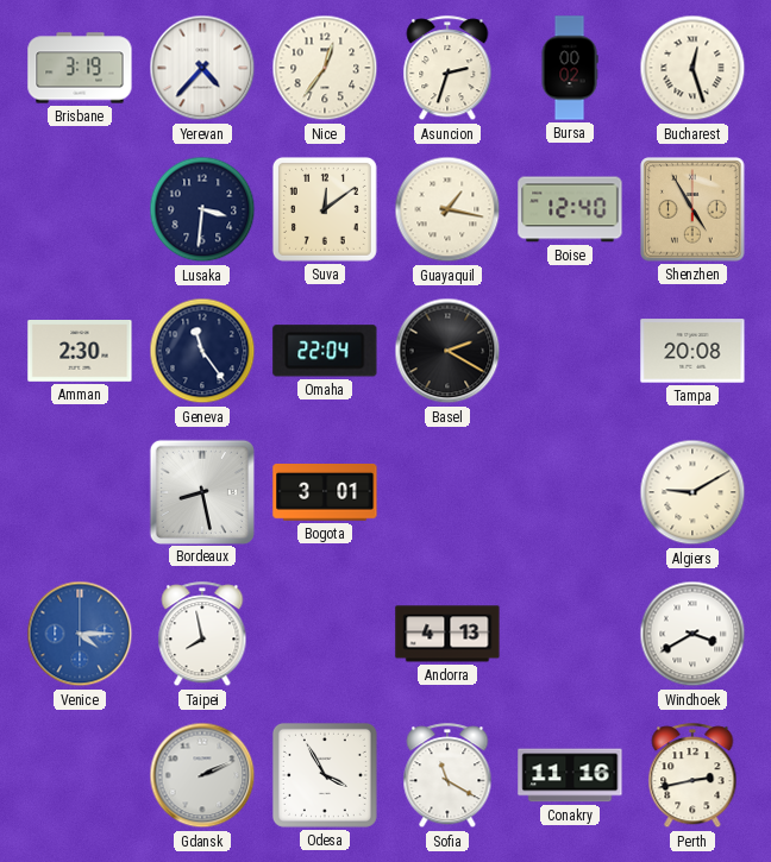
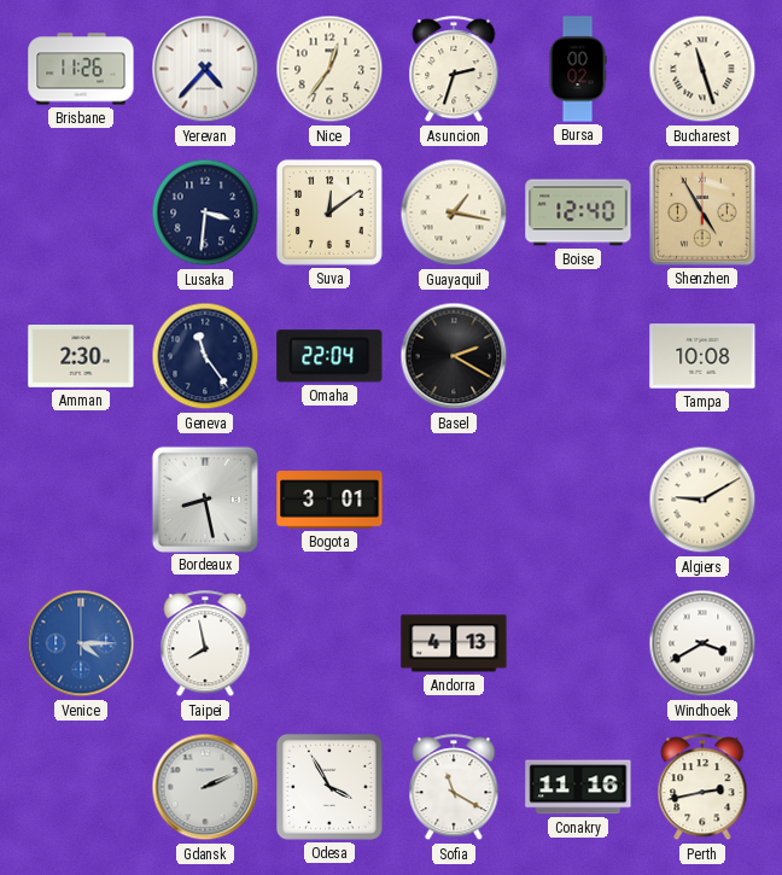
Brisbane: 3:19 -> 11:26 (81, 69)
Bucharest: 12:27 -> 11:27 (702, 69)
Tampa: 20:08 -> 10:08 (702, 356)
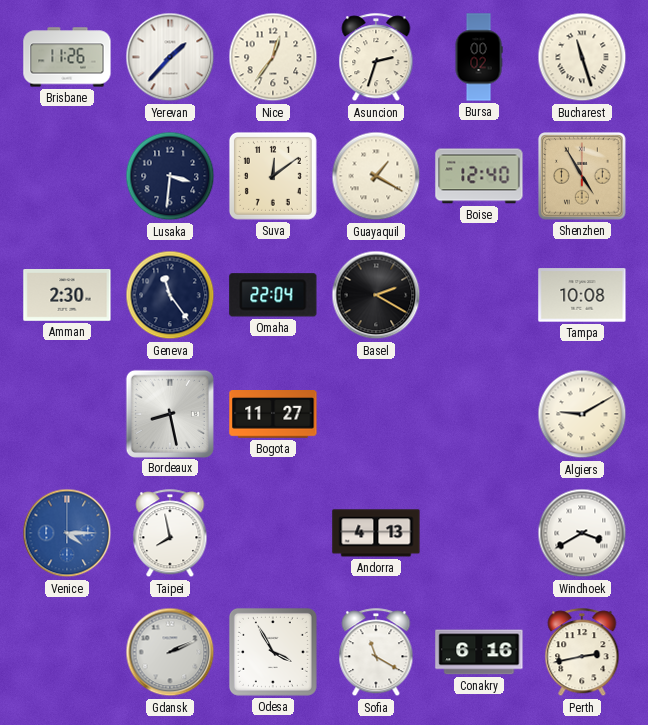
Yerevan: 4:37 -> 1:37 (170, 57)
Guayaquil: 1:17 -> 1:20 (376, 176)
Bogota: 3:01 -> 11:27 (273, 415)
Conakry: 11:16 -> 6:16 (479, 652)
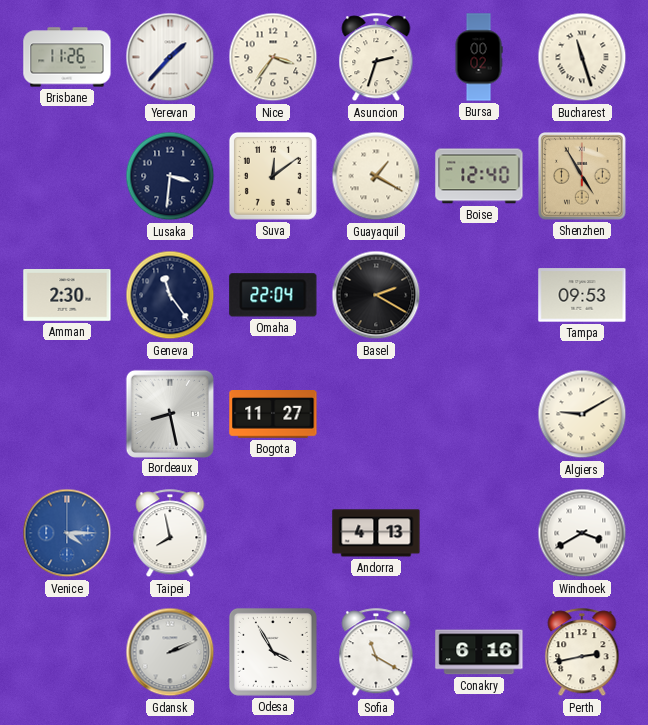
Nice: 12:36 -> 3:36 (273, 57)
Tampa: 10:08 -> 09:53 (582, 295)
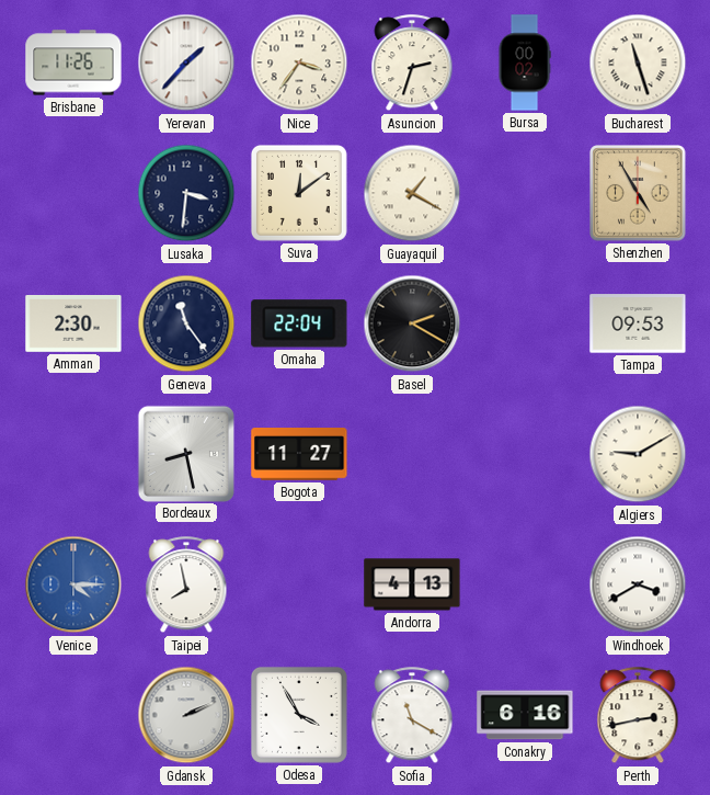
Boise: 12:40 -> none (479, 176)
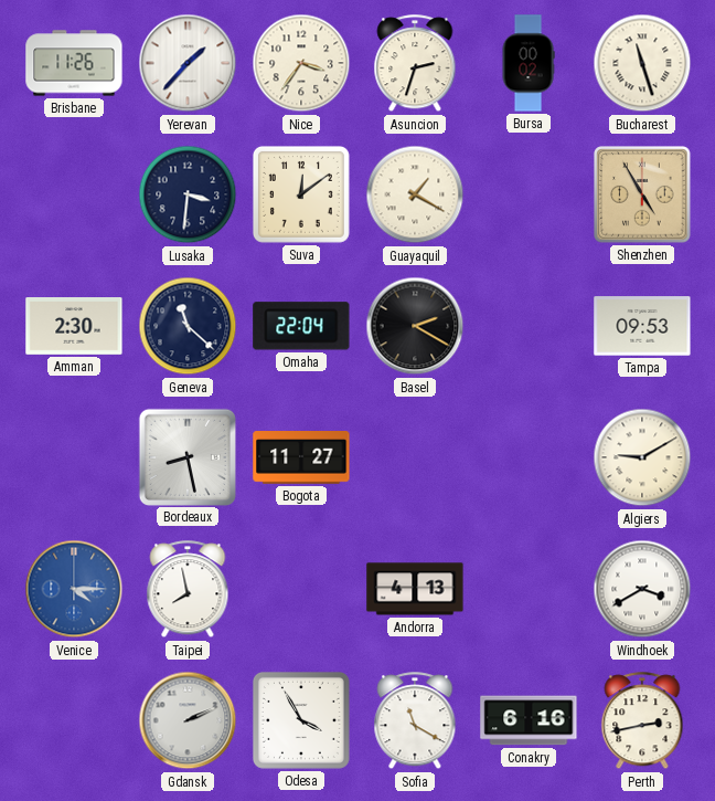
Geneva: 11:24 -> 11:22 (188, 326)
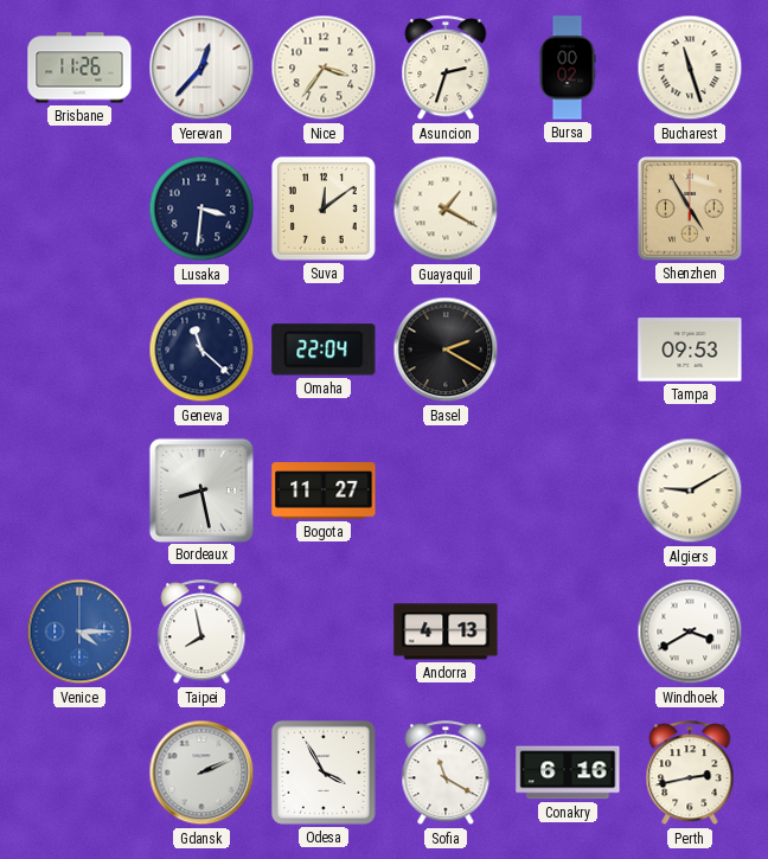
Yerevan: 1:37 -> 12:37 (201, 68)
Amman: 2:30 -> none (74, 327)
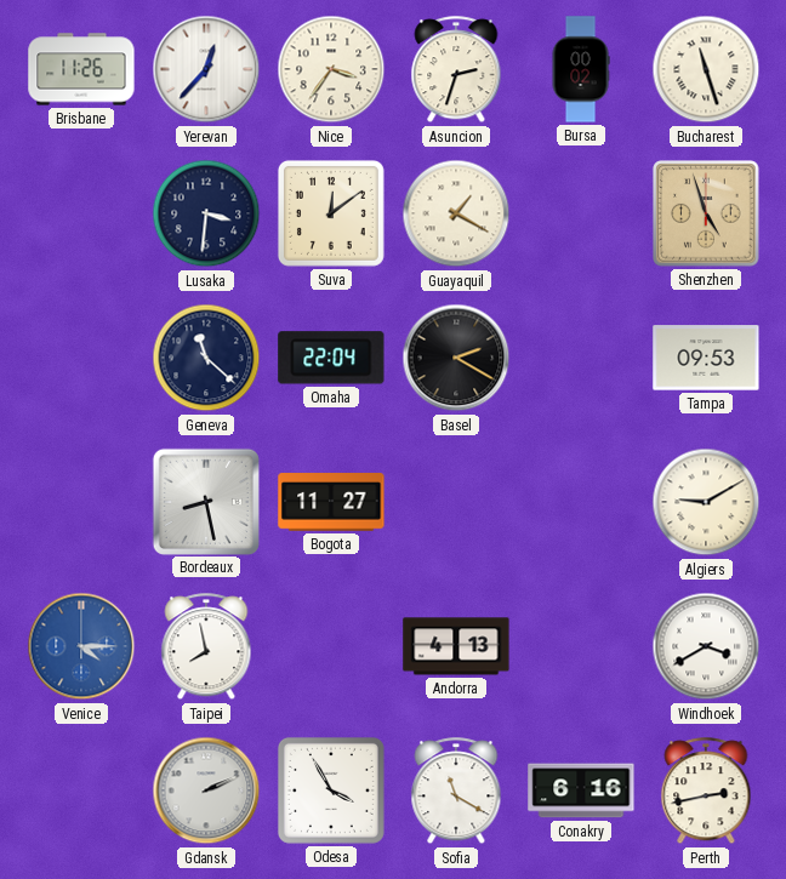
Shenzhen: 4:55 -> 4:57 (706, 213)
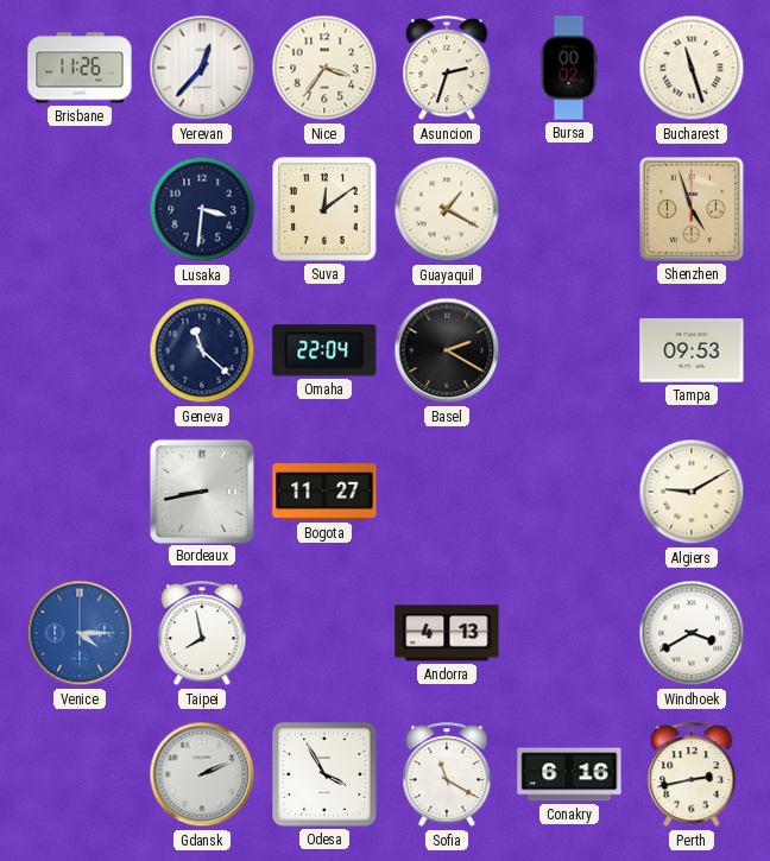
Bordeaux: 8:28 -> 8:43 (201, 490)
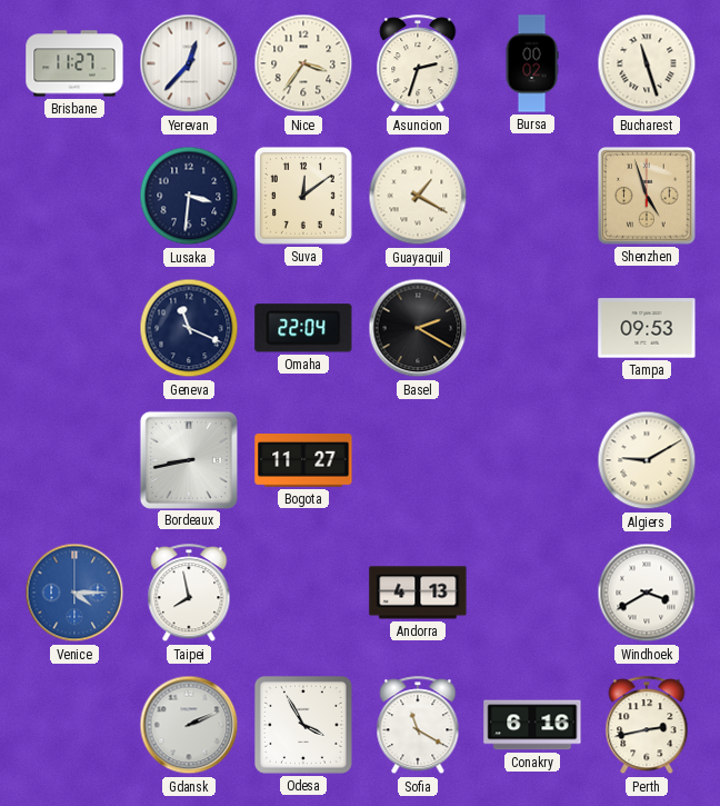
Brisbane: 11:26 -> 11:27 (74, 63)
Geneva: 11:22 -> 11:19 (189, 328)
